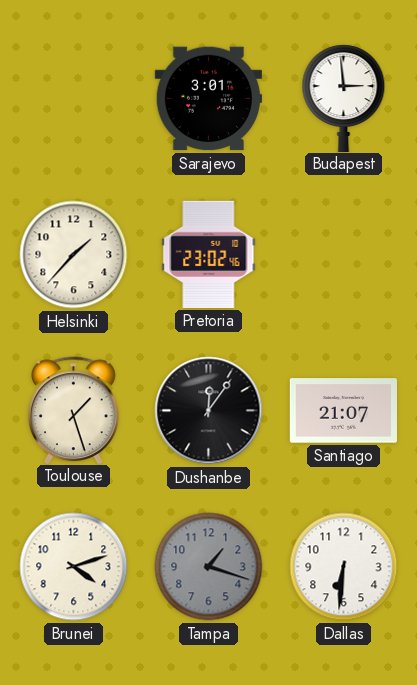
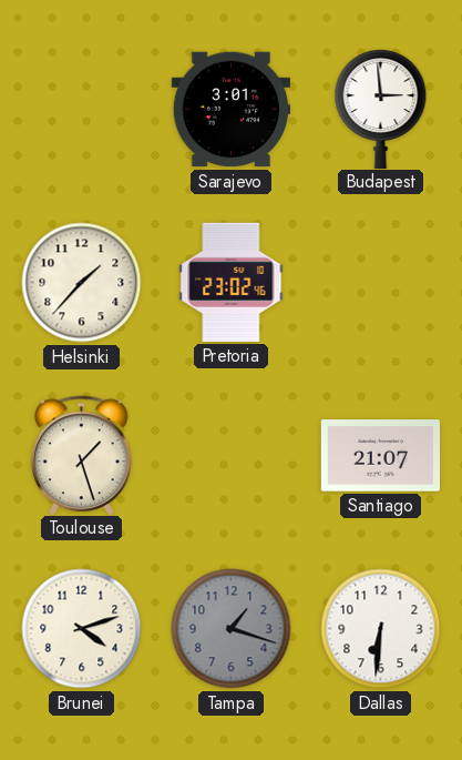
Dushanbe: 12:06 -> none (209, 411)
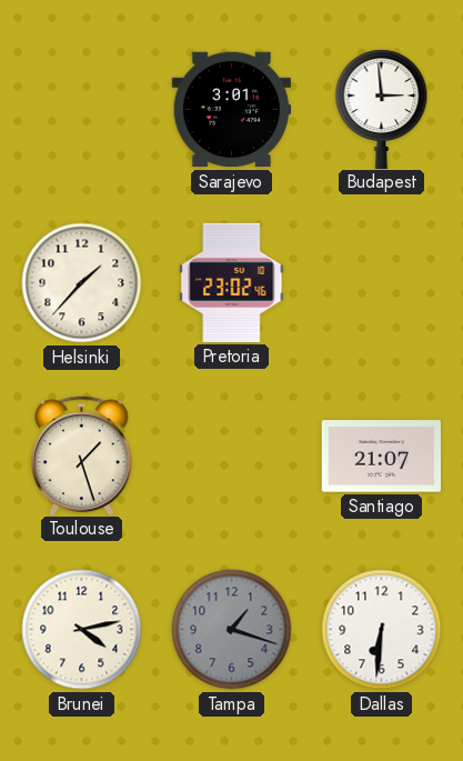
Brunei: 4:12 -> 4:13 (82, 630)
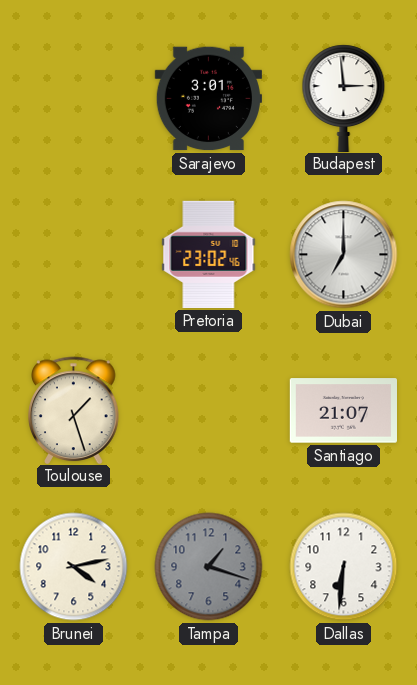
Helsinki: 1:37 -> none (82, 283)
Dubai: none -> 7:00 (344, 255)
